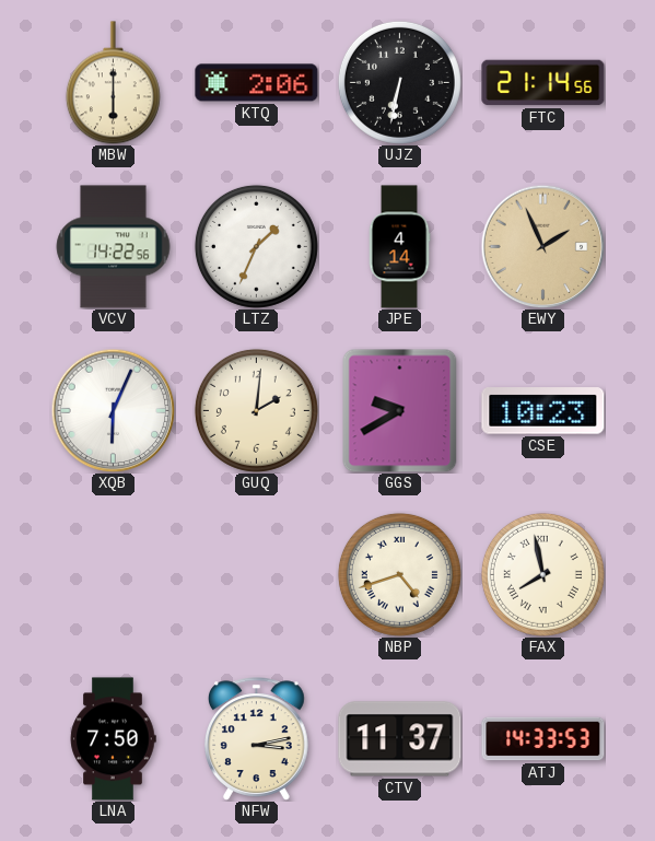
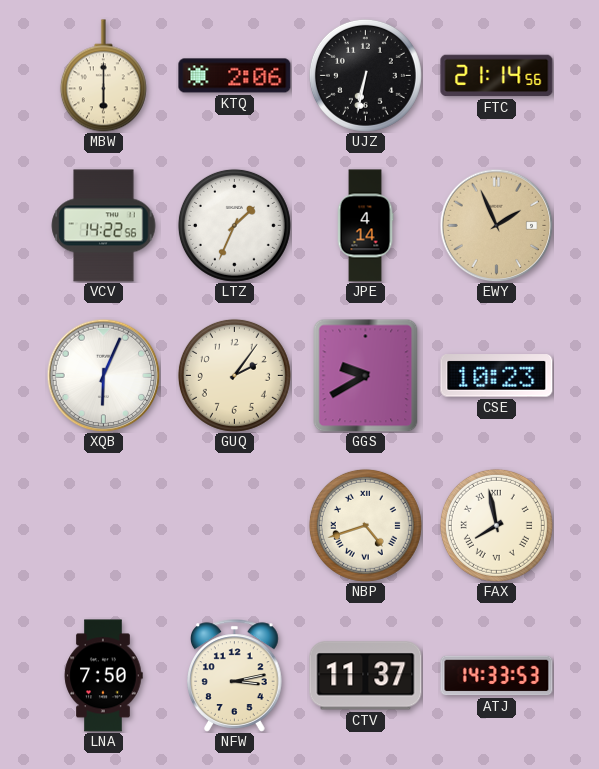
GUQ: 2:01 -> 2:06 (234, 375)
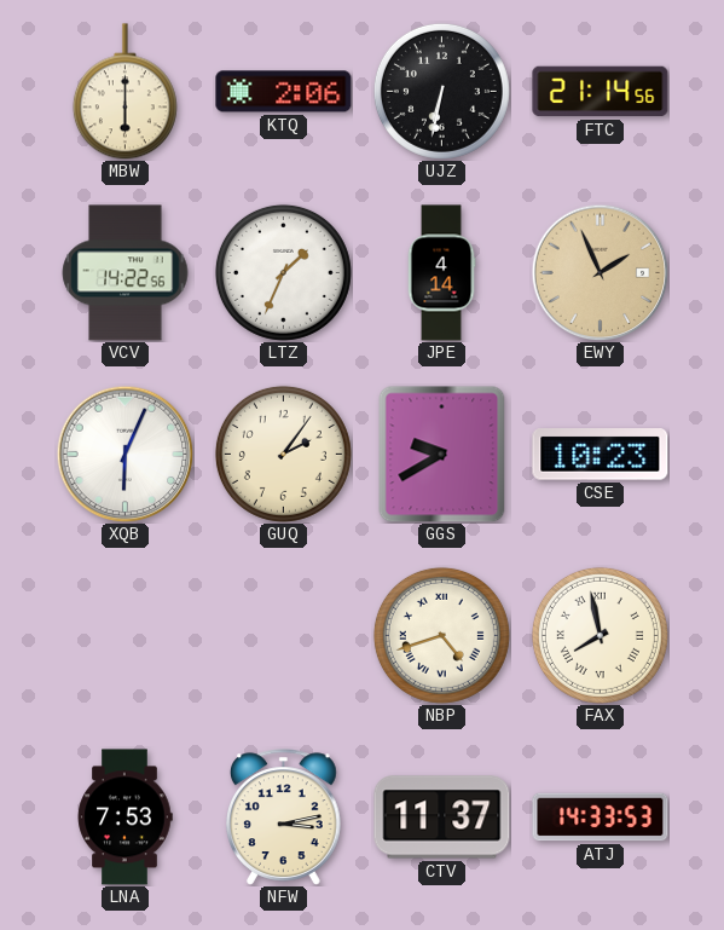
LNA: 7:50 -> 7:53 (124, 818)
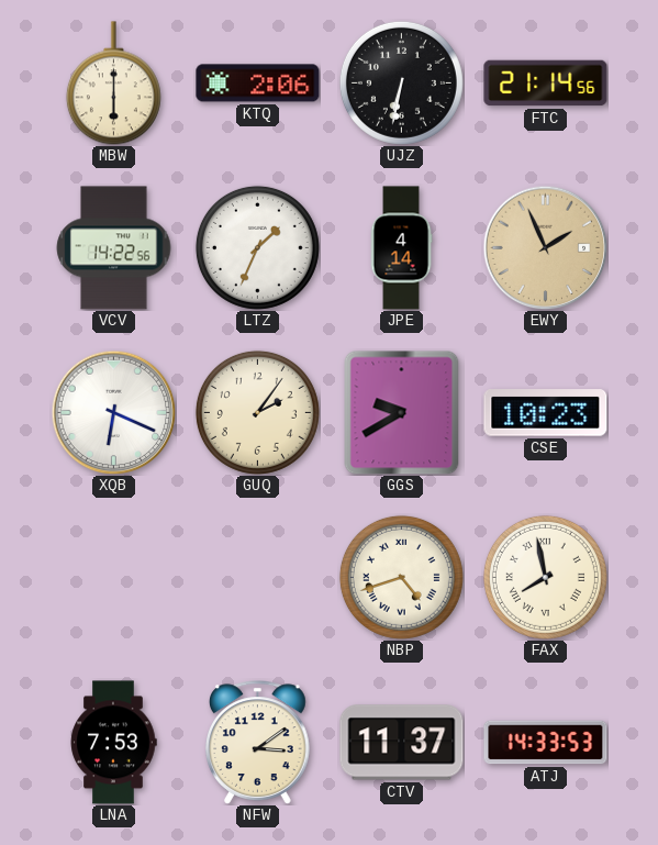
XQB: 6:04 -> 6:19 (113, 412)
NFW: 3:13 -> 3:09 (258, 743)
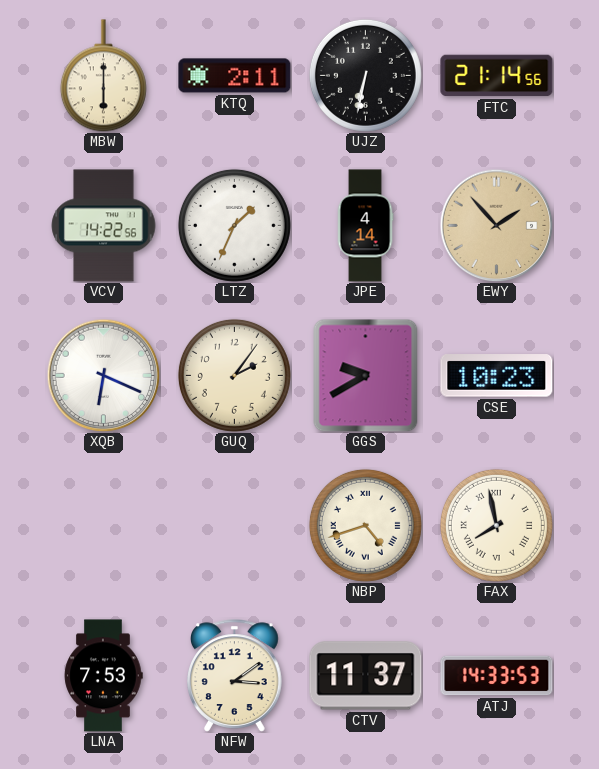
KTQ: 2:06 -> 2:11 (235, 76)
EWY: 1:56 -> 1:53 (496, 225)
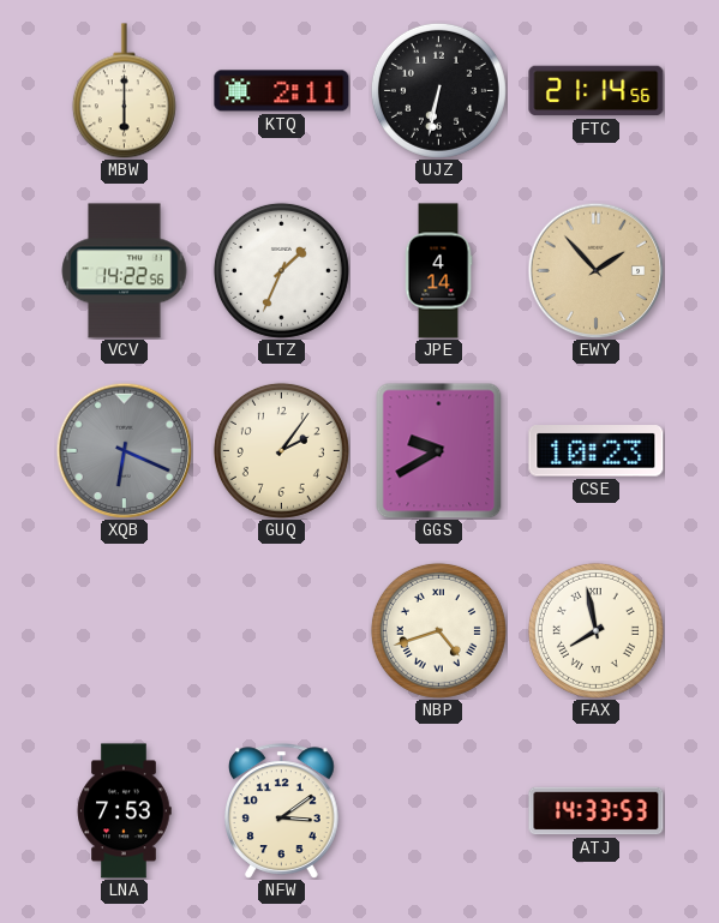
XQB dial: white -> grey (124, 450)
CTV: 11:37 -> none (366, 676)
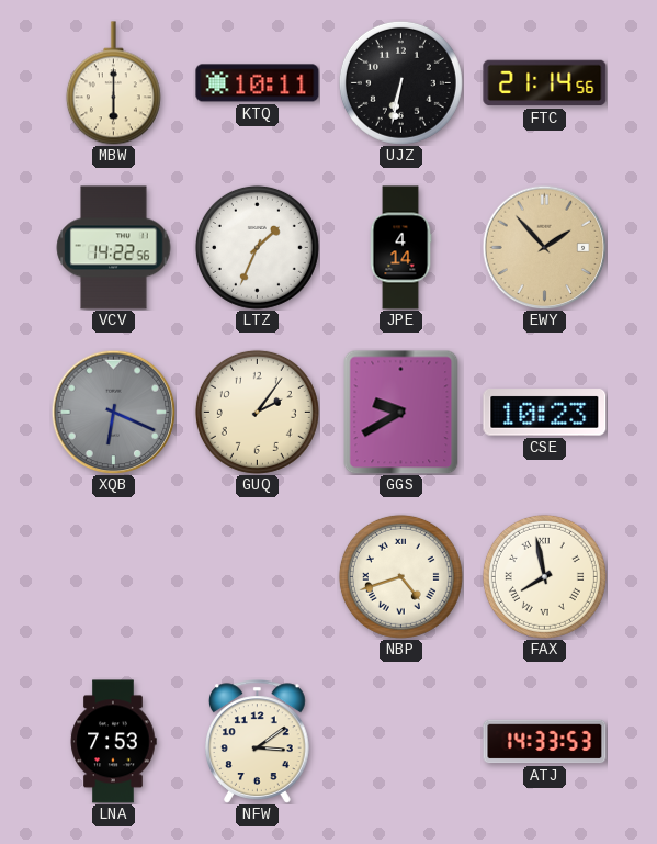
KTQ: 2:11 -> 10:11 (258, 83)
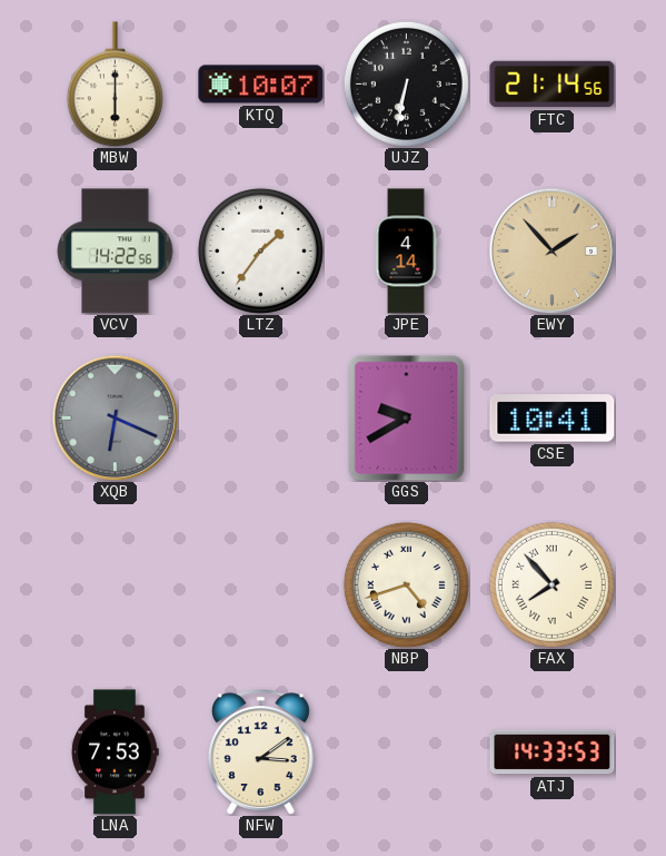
KTQ: 10:11 -> 10:07 (261, 85)
LTZ: 1:34 -> 1:36 (260, 250)
GUQ: 2:06 -> none (257, 412)
CSE: 10:23 -> 10:41 (553, 419)
FAX: 7:58 -> 7:53 (551, 584)
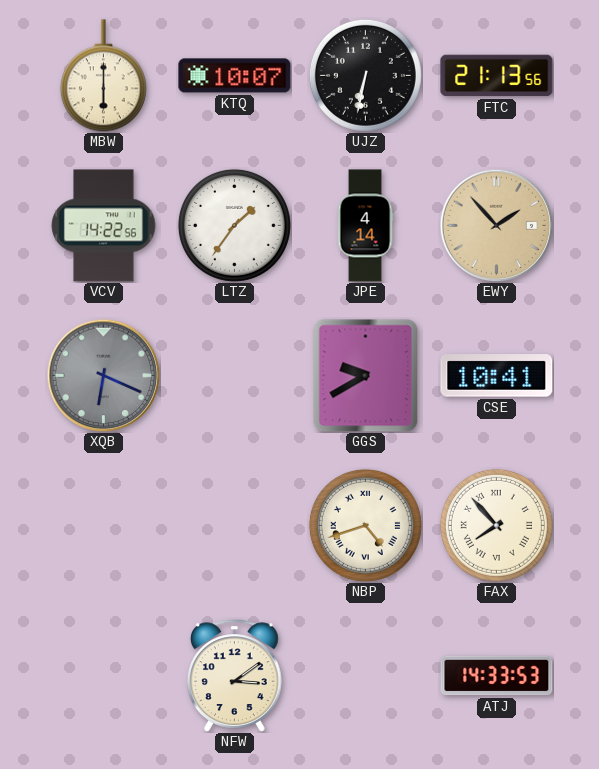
FTC: 21:14 -> 21:13 (497, 76)
LNA: 7:53 -> none (115, 752)
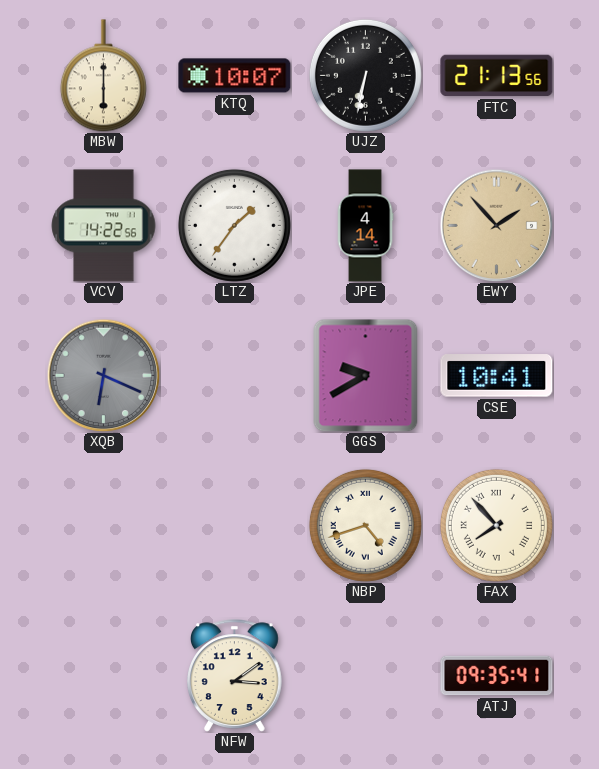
ATJ: 14:33 -> 09:35 (497, 676)
